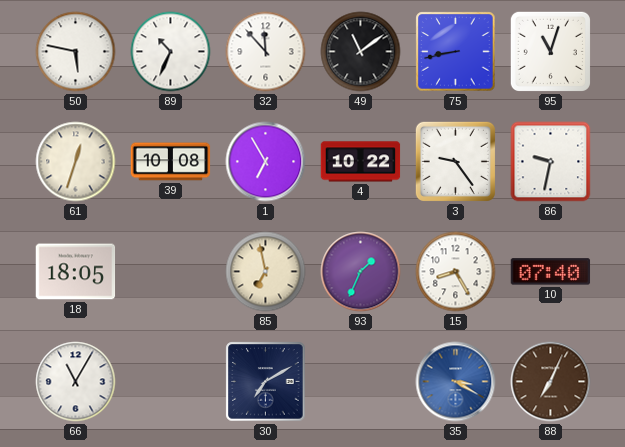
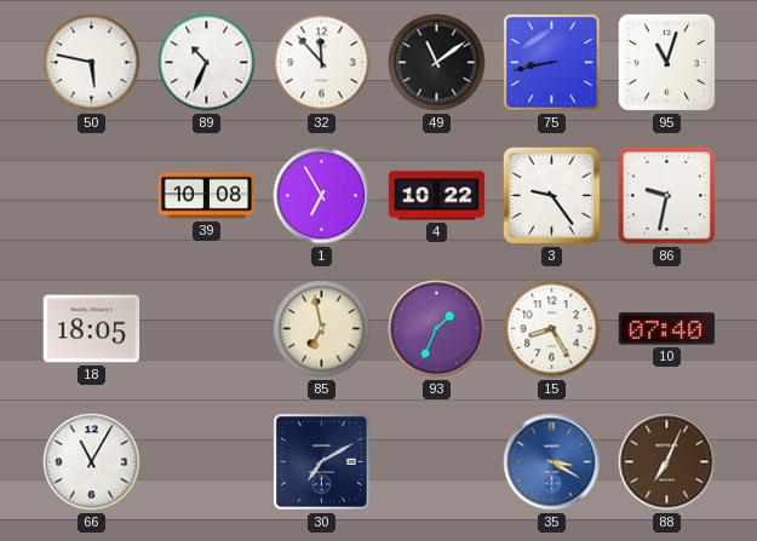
61: 12:33 -> none (76, 162)
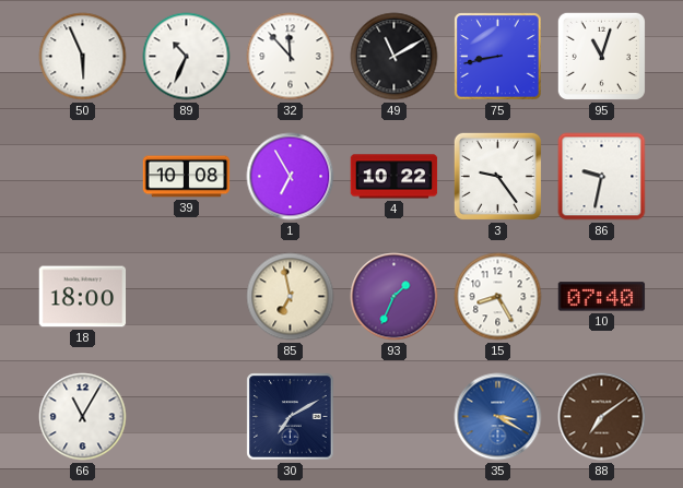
50: 5:47 -> 5:56 (83, 57)
49: 11:09 -> 11:10 (395, 57)
18: 18:05 -> 18:00 (83, 297)
88: 7:04 -> 7:09 (602, 417)
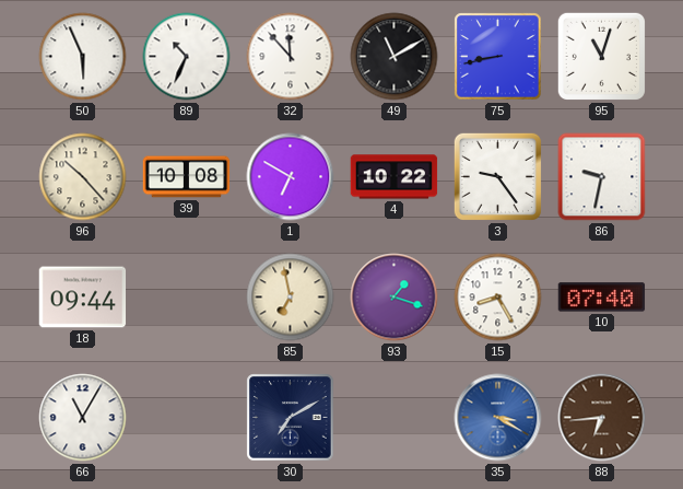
96: none -> 10:23 (83, 177)
1: 6:55 -> 6:50 (291, 177)
18: 18:00 -> 09:44 (83, 298)
93: 1:34 -> 1:18 (395, 298)
88: 7:09 -> 6:44 (602, 418)
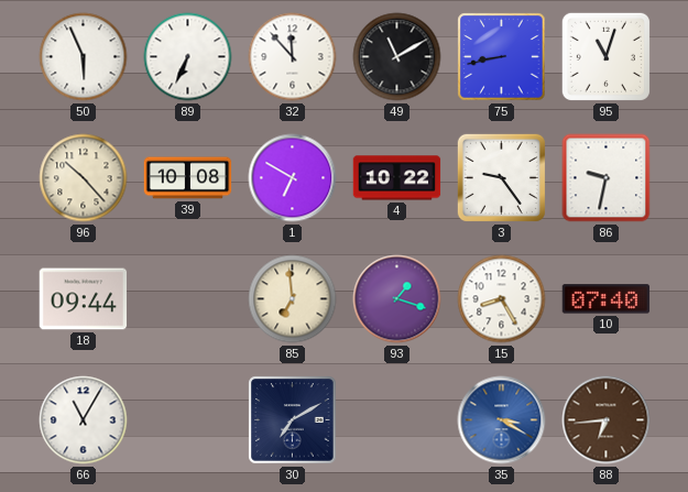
89: 10:34 -> 6:34 (188, 57)
85: 6:58 -> 6:59 (293, 299)
